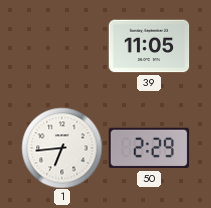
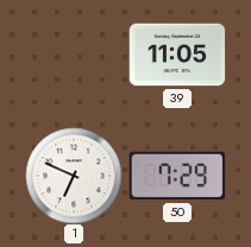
1: 6:44 -> 6:49 (74, 176)
50: 2:29 -> 7:29 (177, 176)
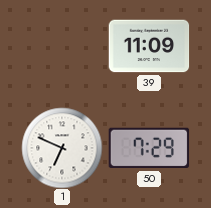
39: 11:05 -> 11:09 (149, 46)
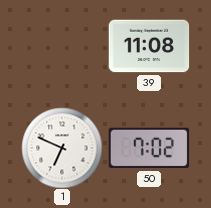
39: 11:09 -> 11:08 (149, 46)
50: 7:29 -> 7:02 (149, 148)
